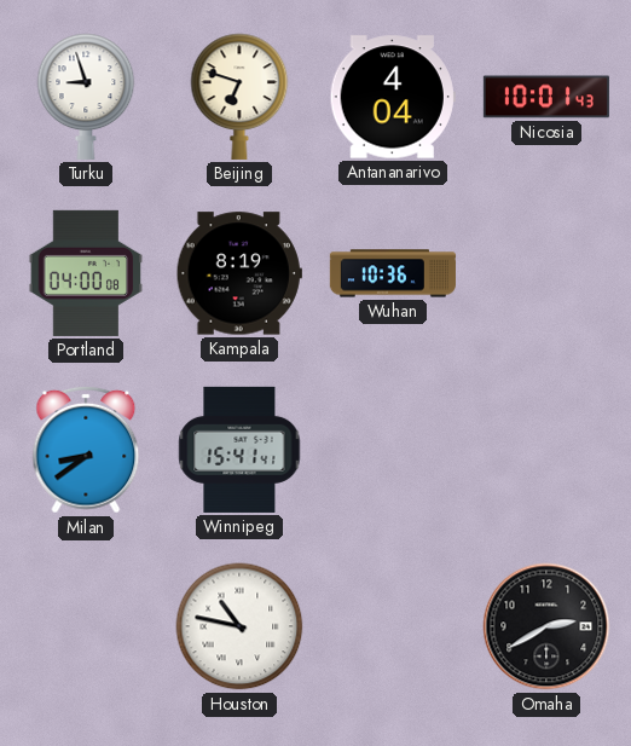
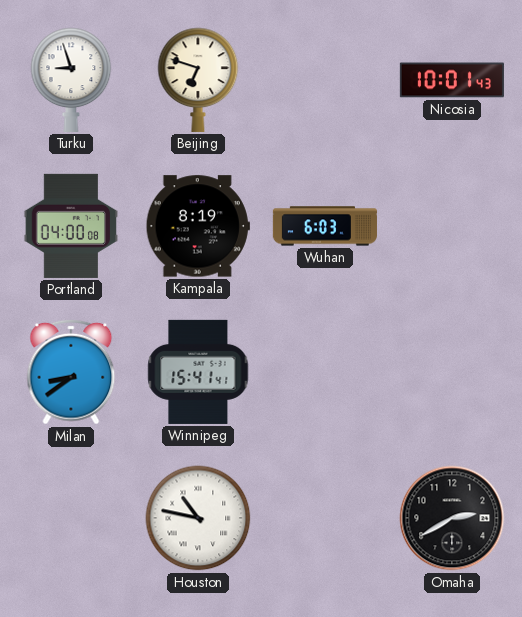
Antananarivo: 4:04 -> none (393, 97)
Wuhan: 10:36 -> 6:03 (325, 226)
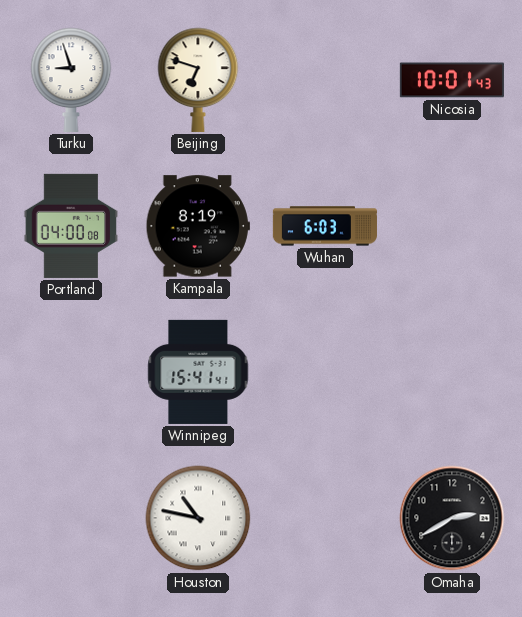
Milan: 8:39 -> none (71, 372)
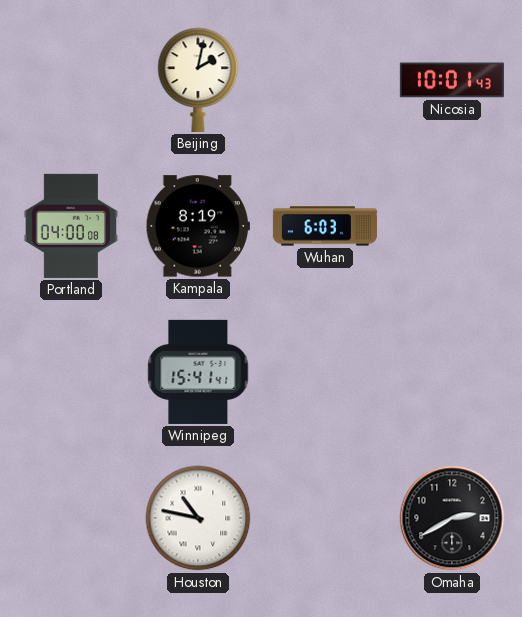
Turku: 8:57 -> none (71, 80)
Beijing: 6:48 -> 2:02 (198, 80)
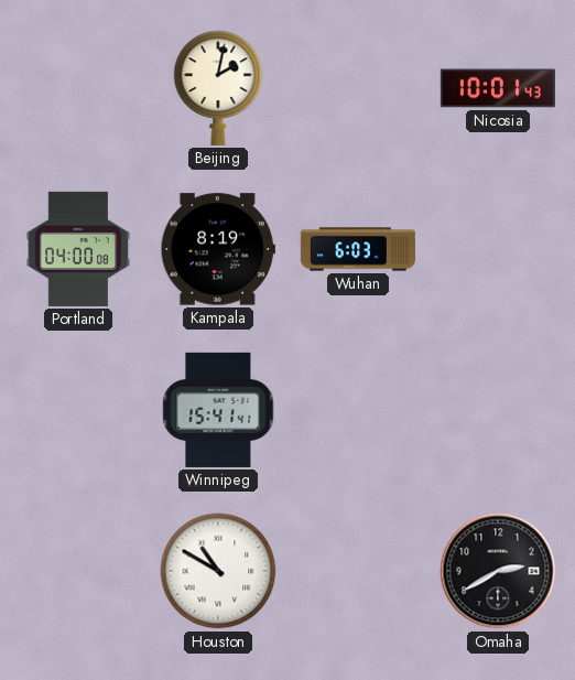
Houston: 10:47 -> 10:50 (218, 571)
